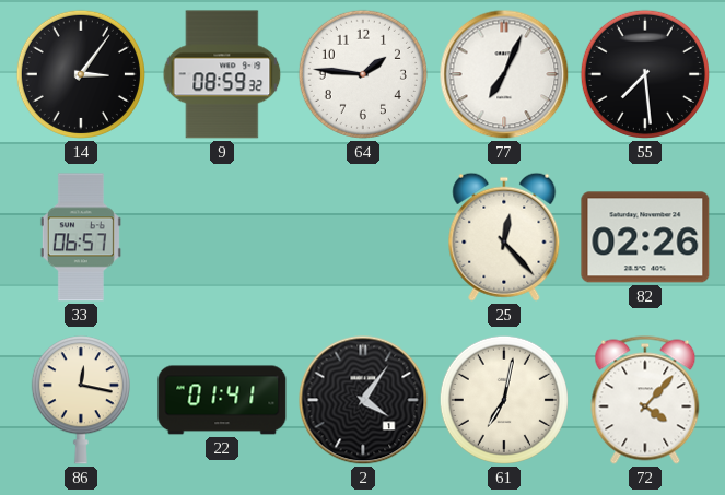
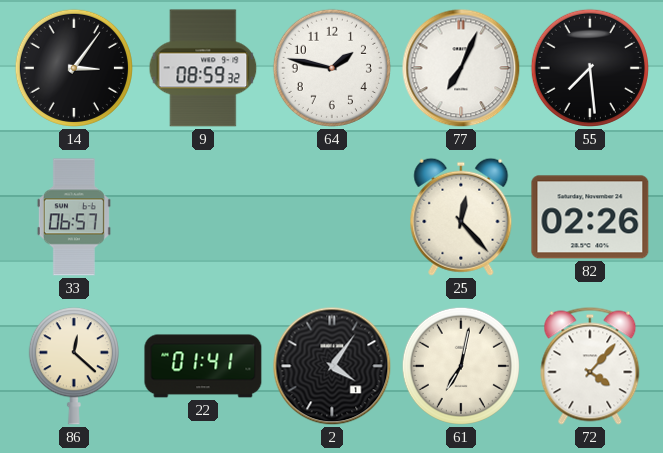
64: 1:46 -> 1:47 (332, 68)
86: 12:17 -> 12:22 (74, 366)
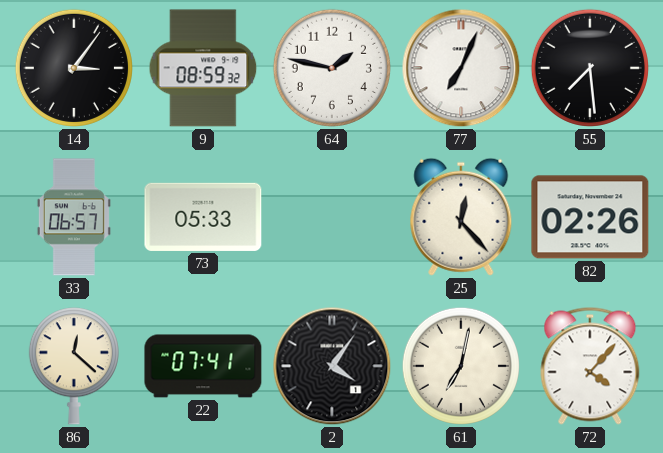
73: none -> 05:33 (203, 217)
22: 01:41 -> 07:41 (203, 366)
